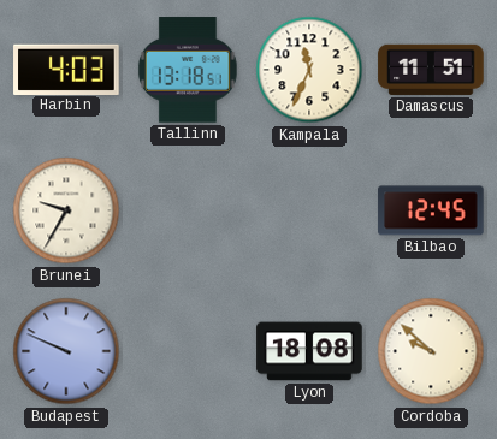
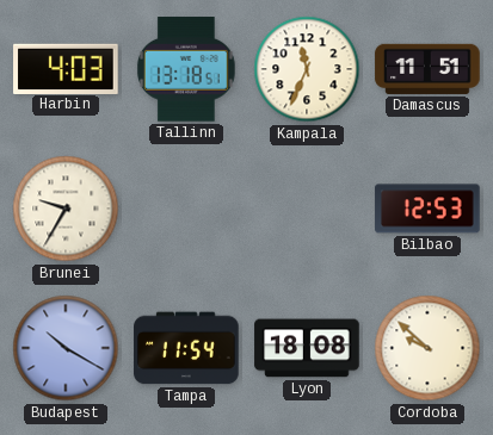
Bilbao: 12:45 -> 12:53 (427, 209)
Budapest: 9:49 -> 10:20 (66, 348)
Tampa: none -> 11:54 (186, 348)
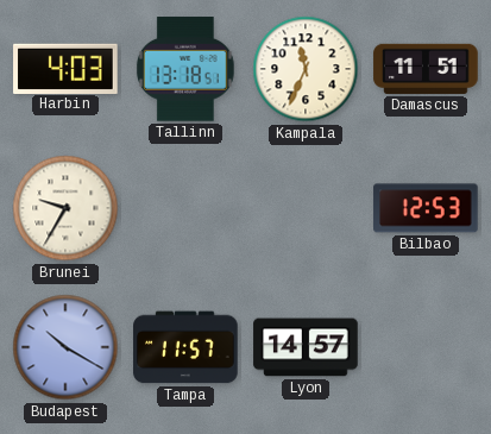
Tampa: 11:54 -> 11:57 (185, 347)
Lyon: 18:08 -> 14:57 (306, 347)
Cordoba: 9:52 -> none (427, 348)
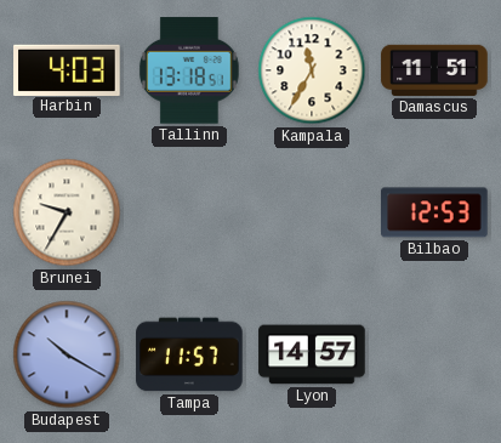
Kampala: 11:34 -> 11:35 (312, 70)
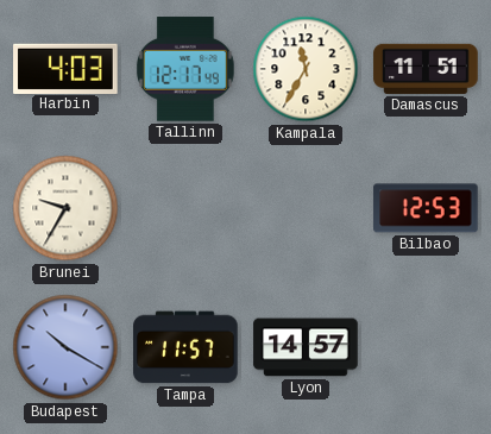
Tallinn: 13:18 -> 12:17 (185, 69)
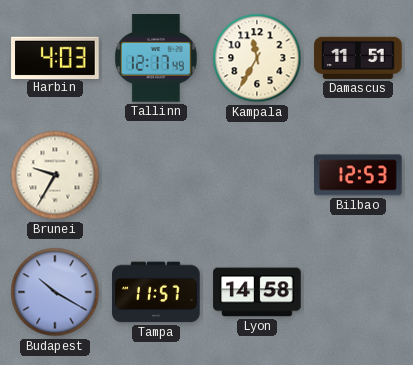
Lyon: 14:57 -> 14:58 (257, 292)
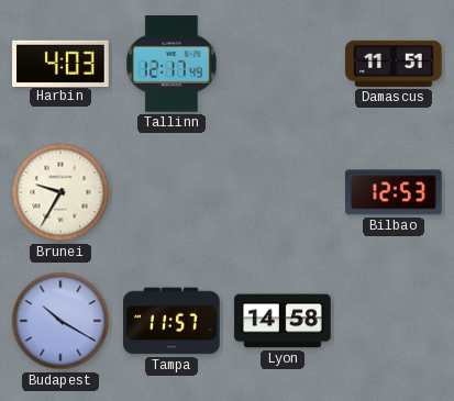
Kampala: 11:35 -> none (257, 58)
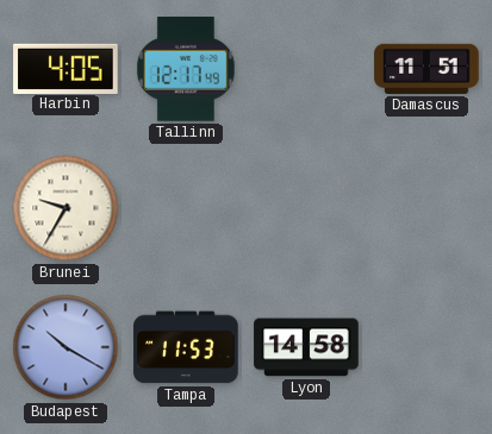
Harbin: 4:03 -> 4:05 (66, 68)
Bilbao: 12:53 -> none (394, 192)
Tampa: 11:57 -> 11:53 (186, 347)
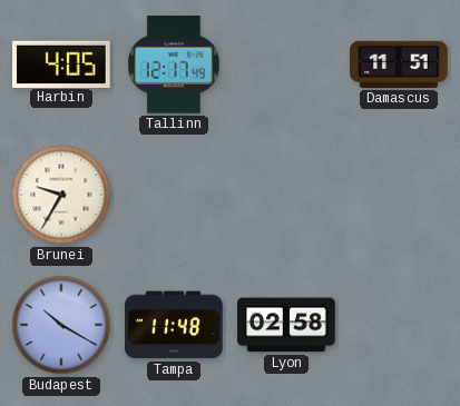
Tampa: 11:53 -> 11:48 (174, 325)
Lyon: 14:58 -> 02:58 (286, 325)
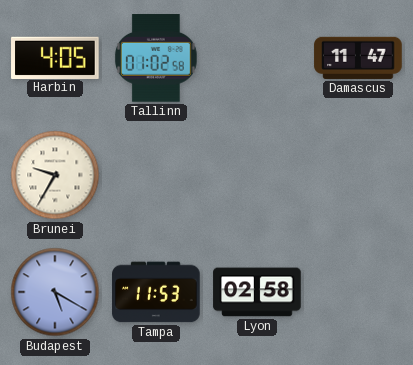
Tallinn: 12:17 -> 01:02 (156, 58)
Damascus: 11:51 -> 11:47 (358, 58)
Budapest: 10:20 -> 5:20 (55, 292)
Tampa: 11:48 -> 11:53 (156, 292)
